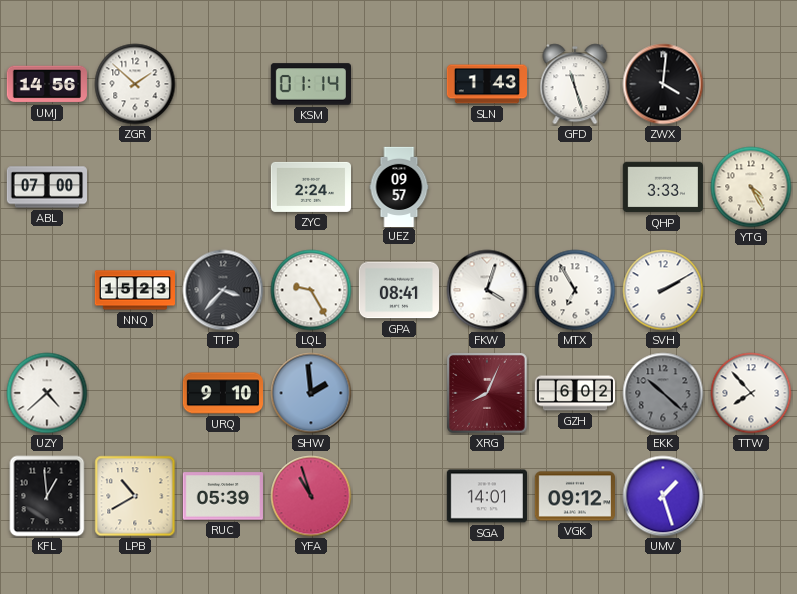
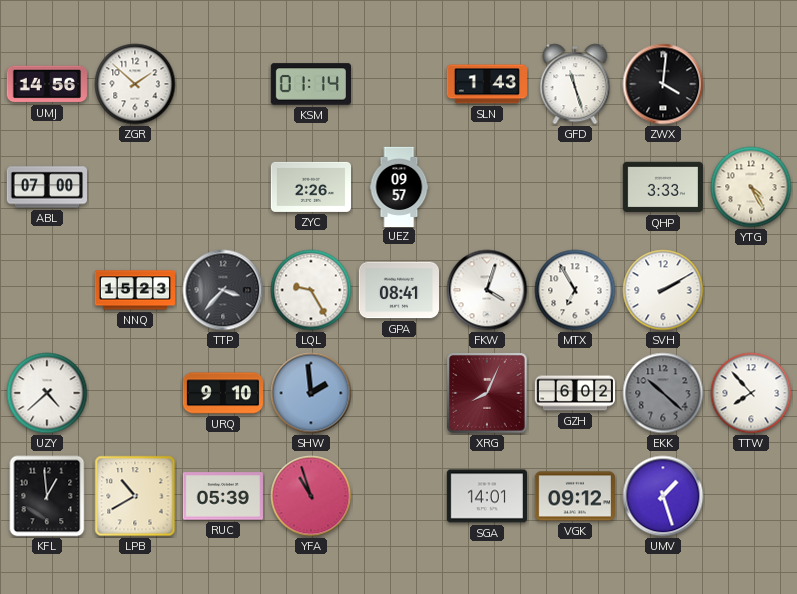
ZYC: 2:24 -> 2:26 (310, 187)
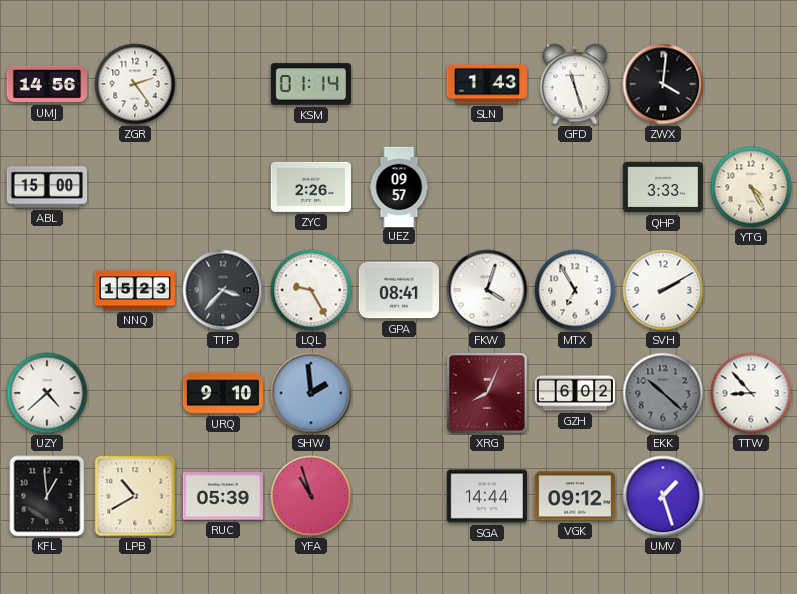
ZGR: 1:52 -> 2:24 (135, 84)
ABL: 07:00 -> 15:00 (46, 187)
TTW: 7:53 -> 8:53 (751, 393)
SGA: 14:01 -> 14:44 (486, 496)
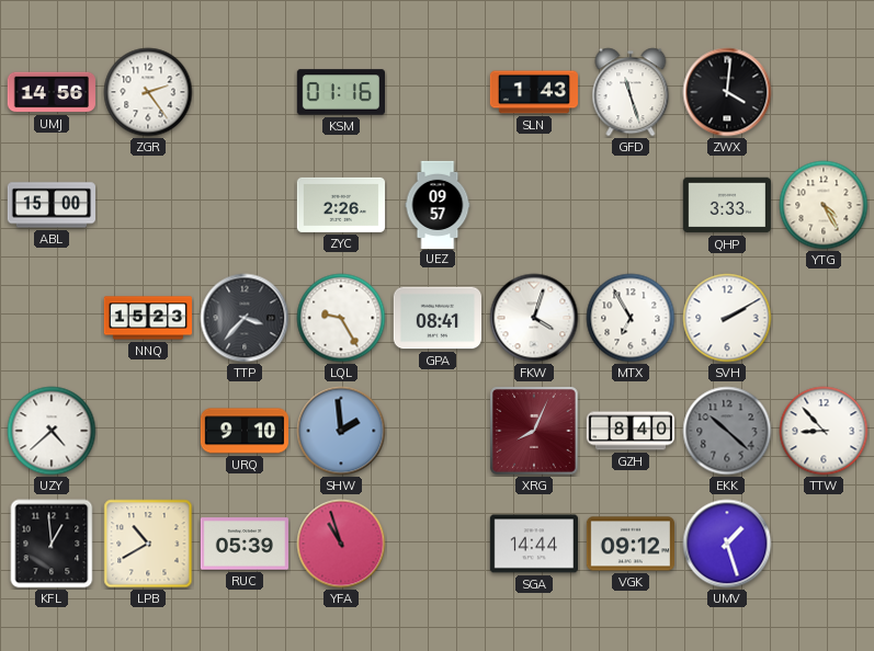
KSM: 01:14 -> 01:16 (340, 92)
GZH: 6:02 -> 8:40 (629, 431)
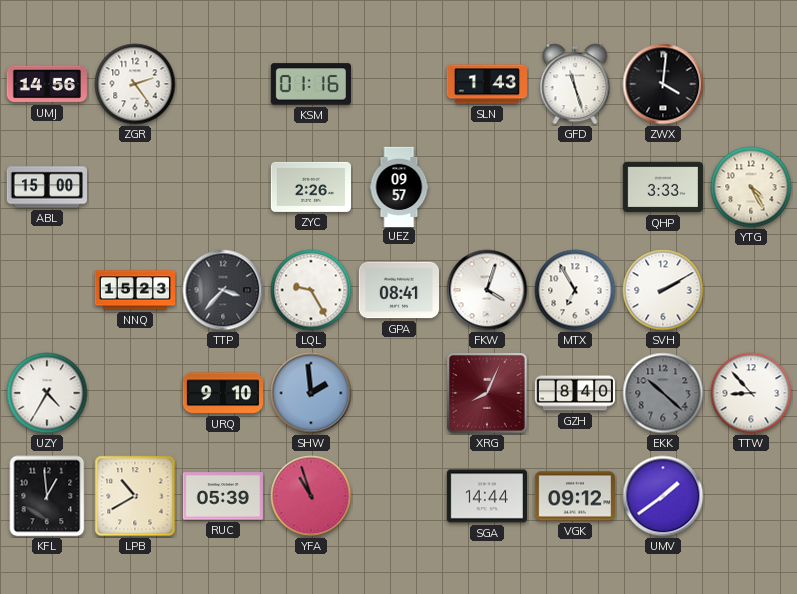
UZY: 4:38 -> 4:35 (47, 393)
UMV: 1:27 -> 1:39 (663, 496)
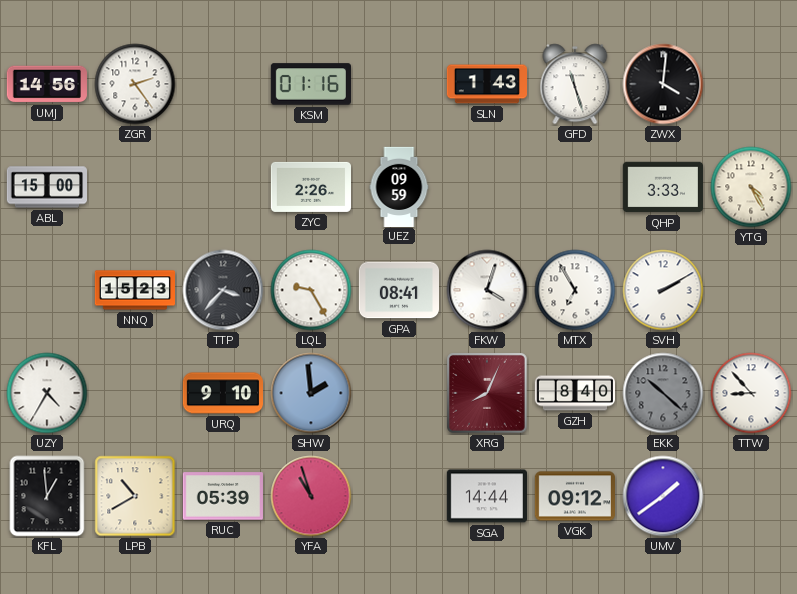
UEZ: 09:57 -> 09:59 (399, 186)
